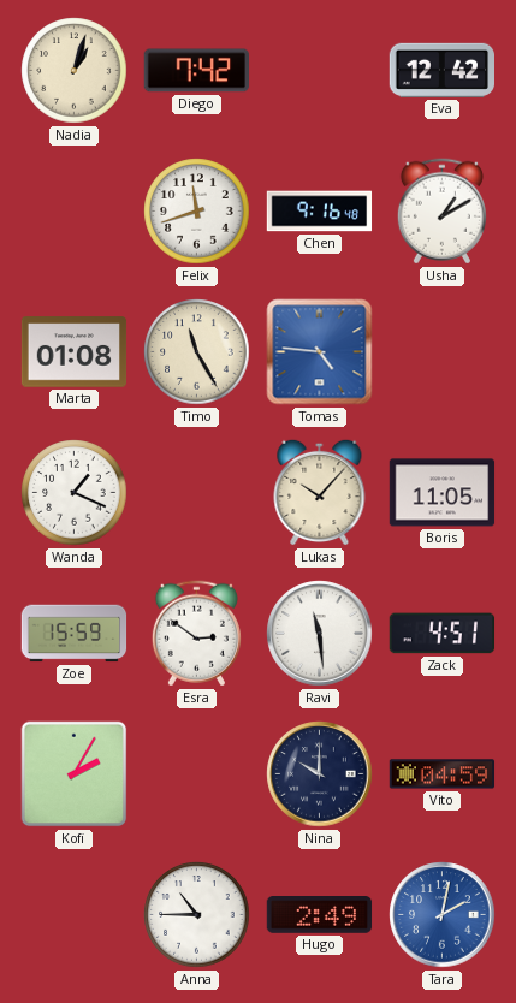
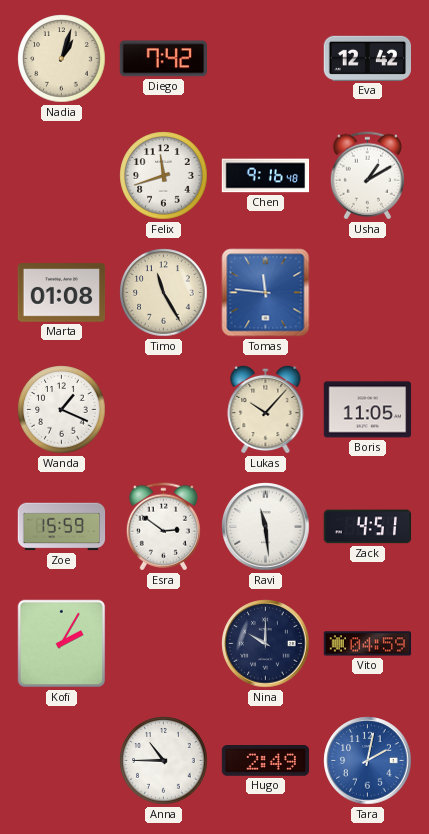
Tomas: 4:46 -> 11:46 (266, 293)
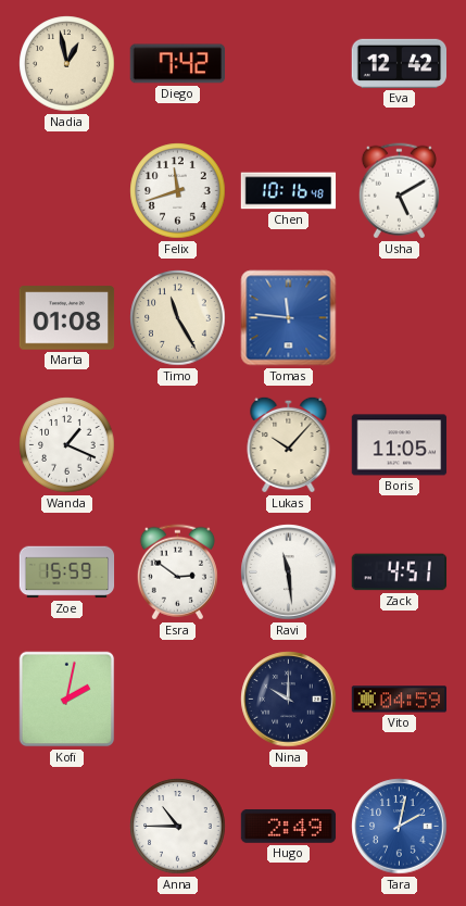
Nadia: 1:03 -> 12:58 (67, 64)
Chen: 9:16 -> 10:16 (289, 191)
Usha: 1:10 -> 5:10 (399, 191)
Kofi: 2:05 -> 2:02 (67, 700)
